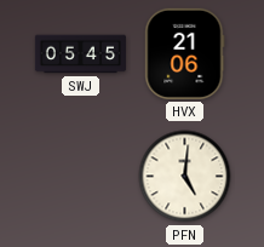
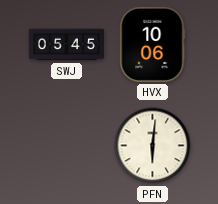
HVX: 21:06 -> 10:06 (153, 44)
PFN: 5:01 -> 6:01 (153, 146)
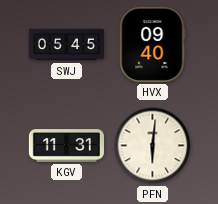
HVX: 10:06 -> 09:40 (153, 44)
KGV: none -> 11:31 (66, 146)
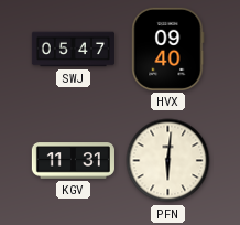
SWJ: 05:45 -> 05:47 (73, 50)
